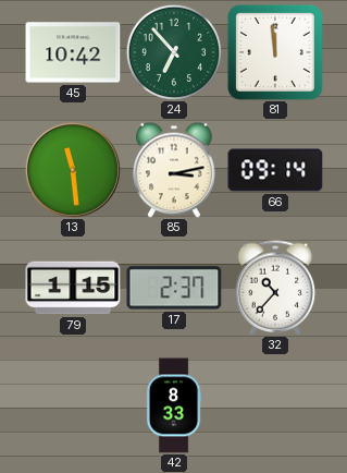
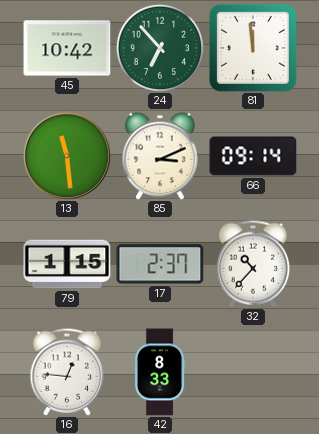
85: 3:13 -> 3:11 (160, 156)
16: none -> 12:46 (67, 372)
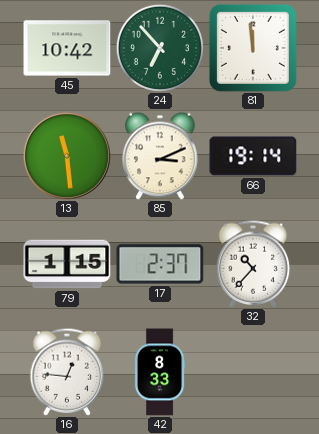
66: 09:14 -> 19:14 (253, 156)
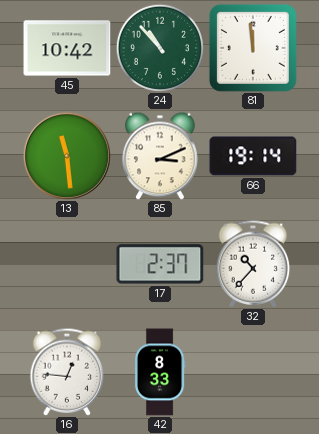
24: 6:53 -> 10:53 (160, 48)
79: 1:15 -> none (67, 264)
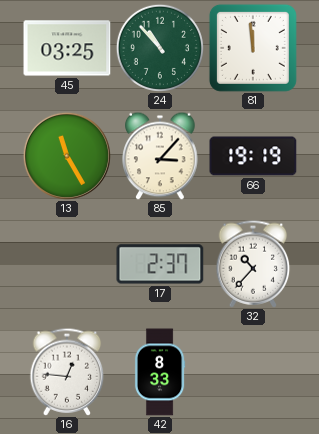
45: 10:42 -> 03:25 (67, 48)
13: 11:29 -> 11:25 (67, 156)
85: 3:11 -> 3:07 (160, 156)
66: 19:14 -> 19:19 (253, 156)
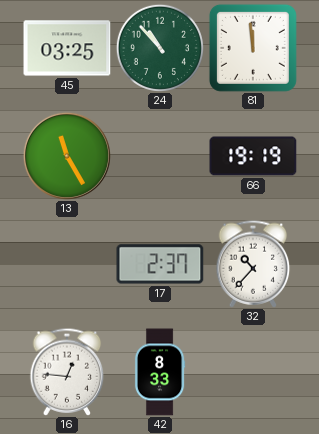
85: 3:07 -> none (160, 156)
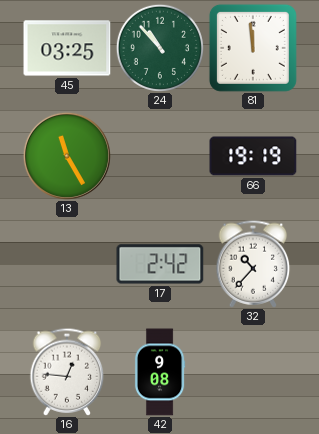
17: 2:37 -> 2:42 (160, 264)
42: 8:33 -> 9:08 (160, 372)
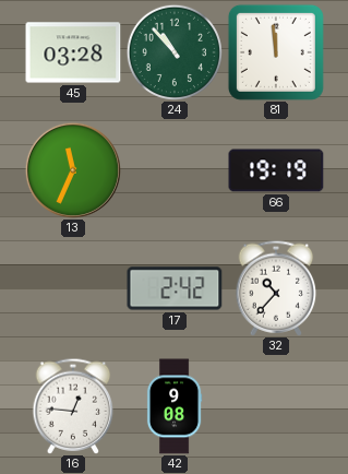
45: 03:25 -> 03:28 (73, 52)
13: 11:25 -> 11:34 (73, 170)
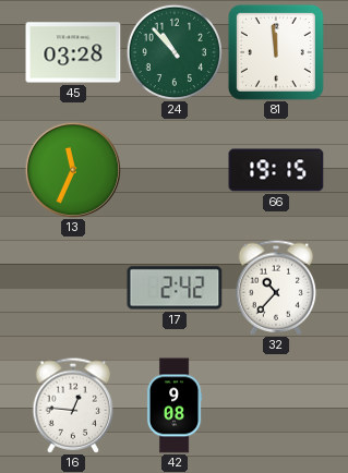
66: 19:19 -> 19:15 (276, 170)
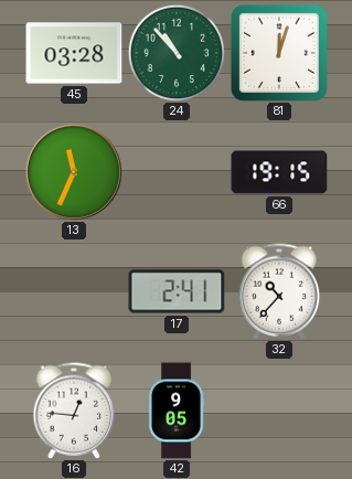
81: 11:59 -> 12:03 (279, 53)
17: 2:42 -> 2:41 (177, 291)
42: 9:08 -> 9:05 (177, 411)
